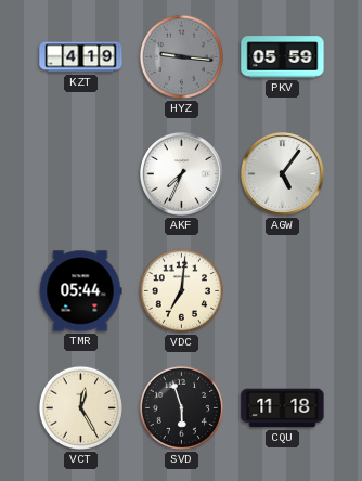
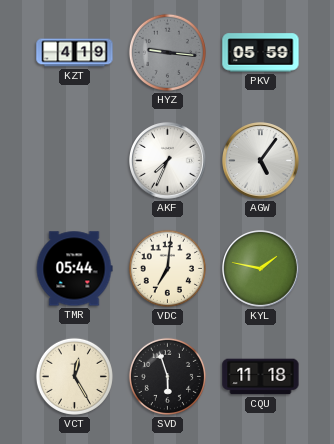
KYL: none -> 1:47 (261, 269)
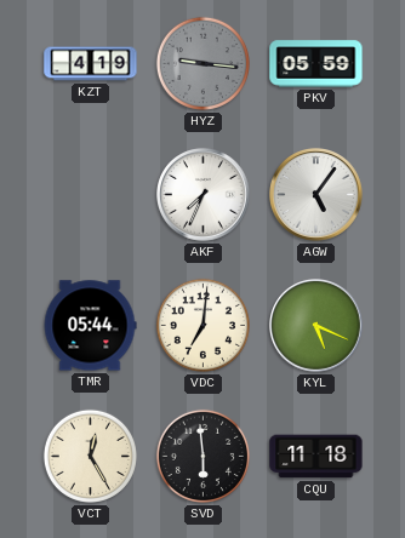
KYL: 1:47 -> 5:19 (316, 326)
SVD: 5:57 -> 5:59 (202, 456)
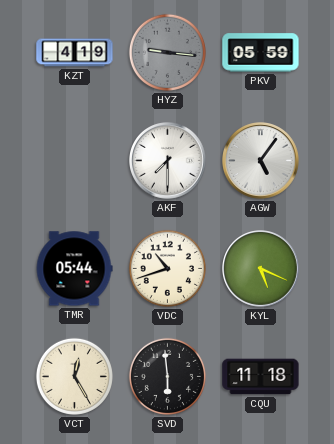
AKF: 7:34 -> 7:30 (168, 161)
VDC: 7:01 -> 10:42 (167, 268)
